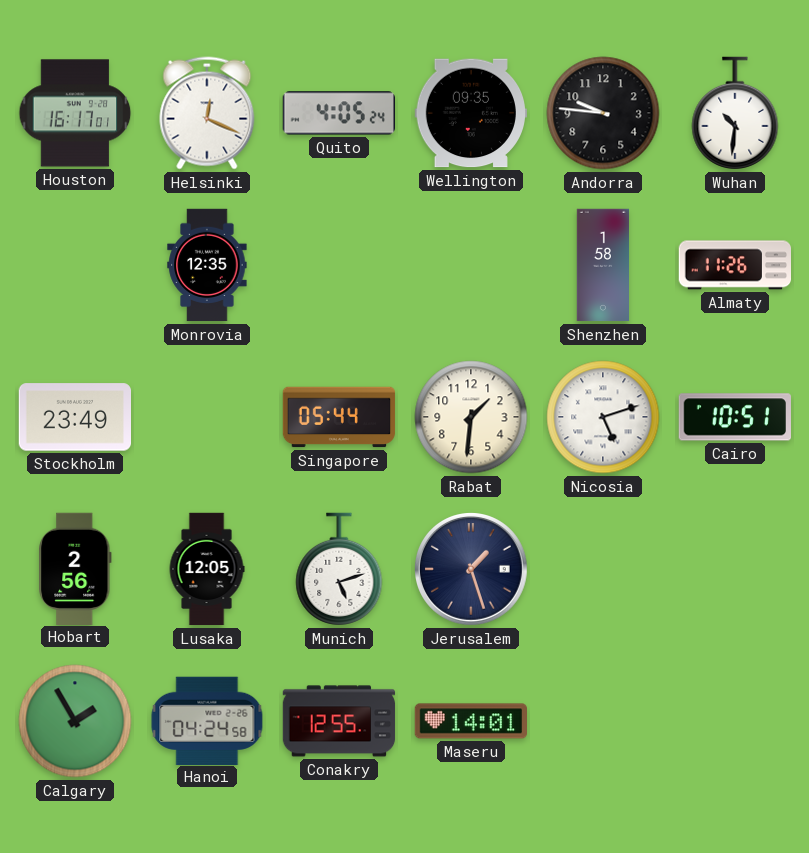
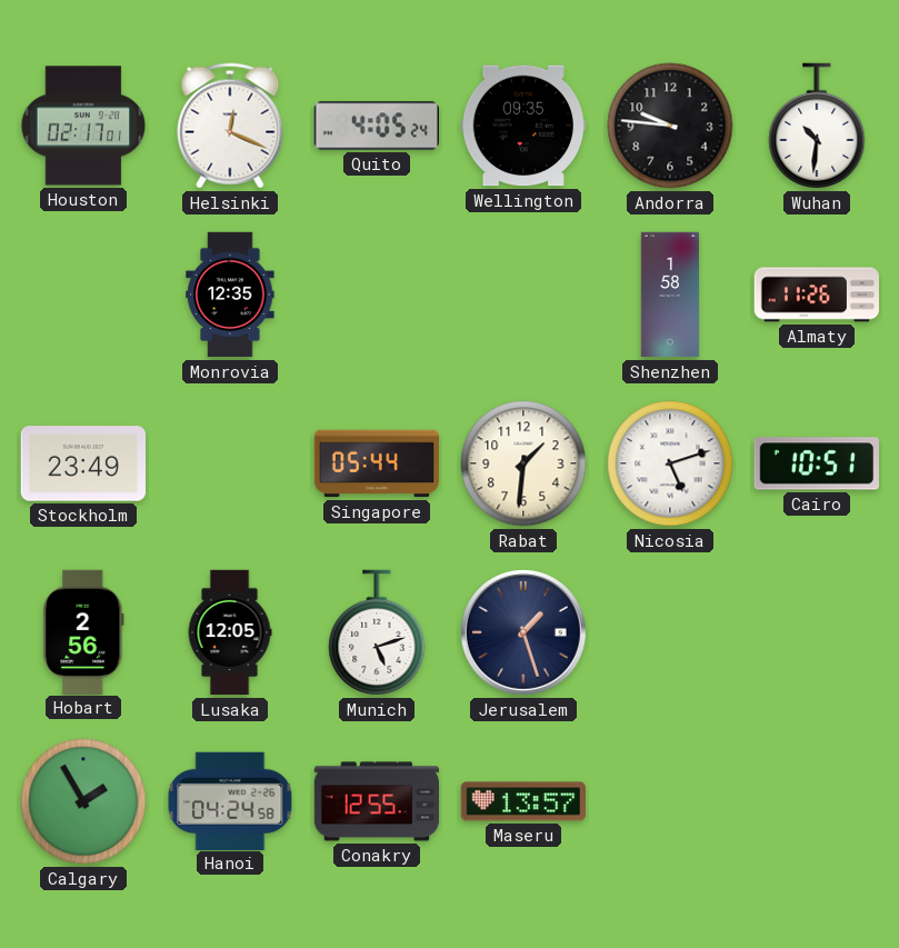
Houston: 16:17 -> 02:17 (83, 126)
Maseru: 14:01 -> 13:57 (522, 801)
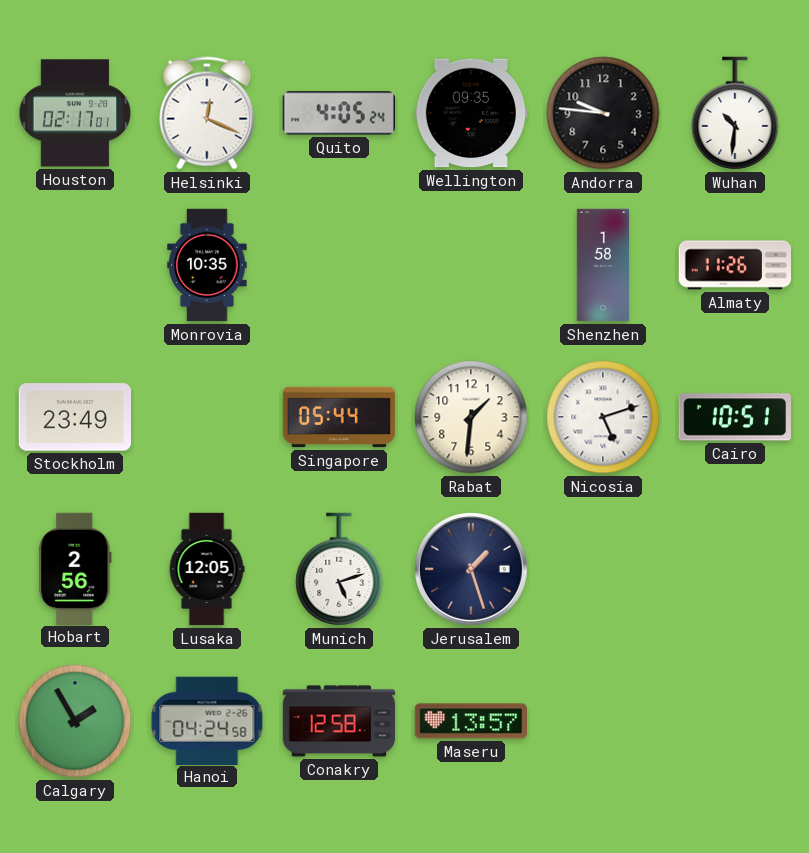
Monrovia: 12:35 -> 10:35 (207, 265)
Conakry: 12:55 -> 12:58 (339, 721)
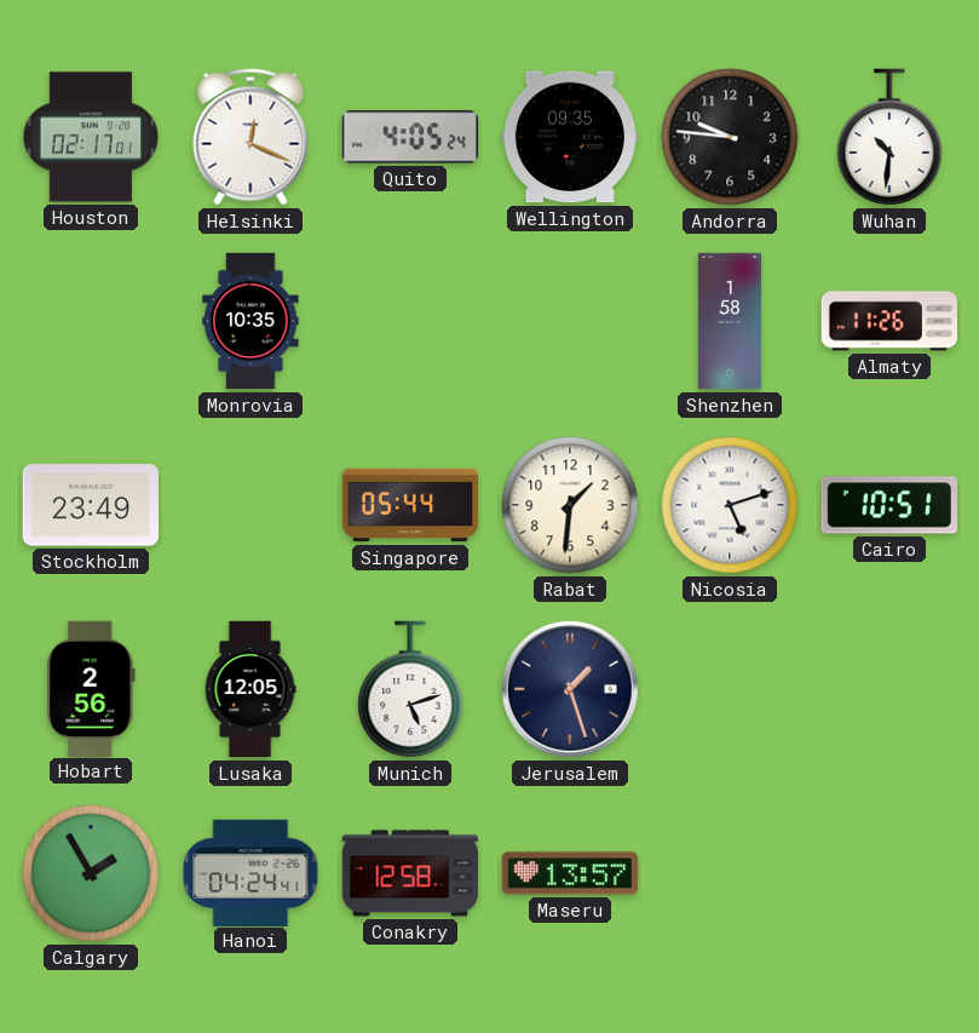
Hanoi: 04:24:58 -> 04:24:41 (250, 872)
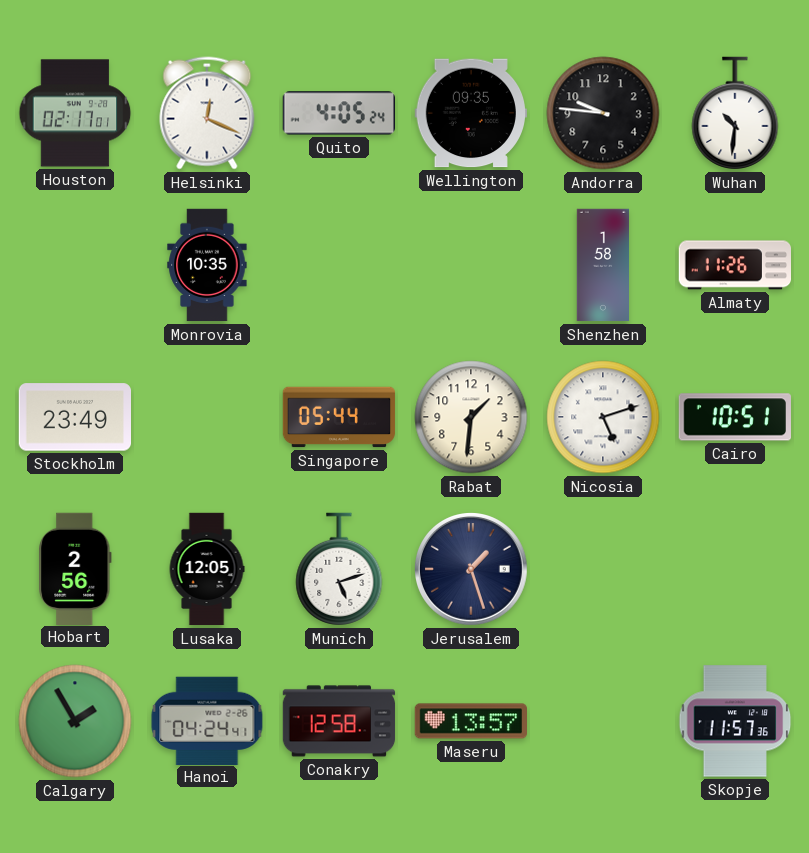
Skopje: none -> 11:57 (735, 721)
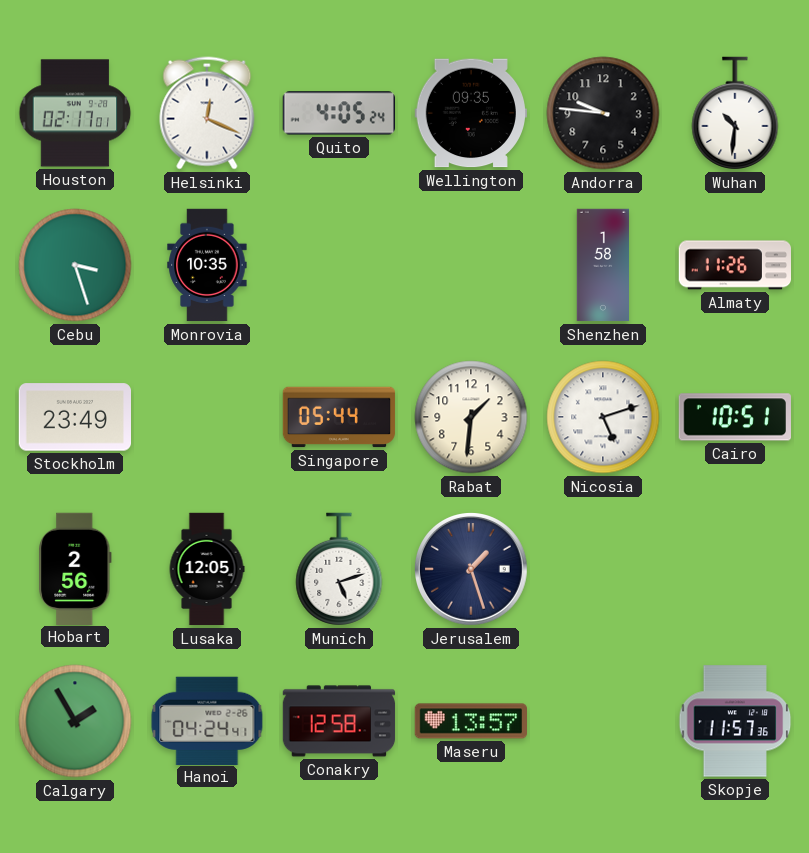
Cebu: none -> 3:27 (75, 265)
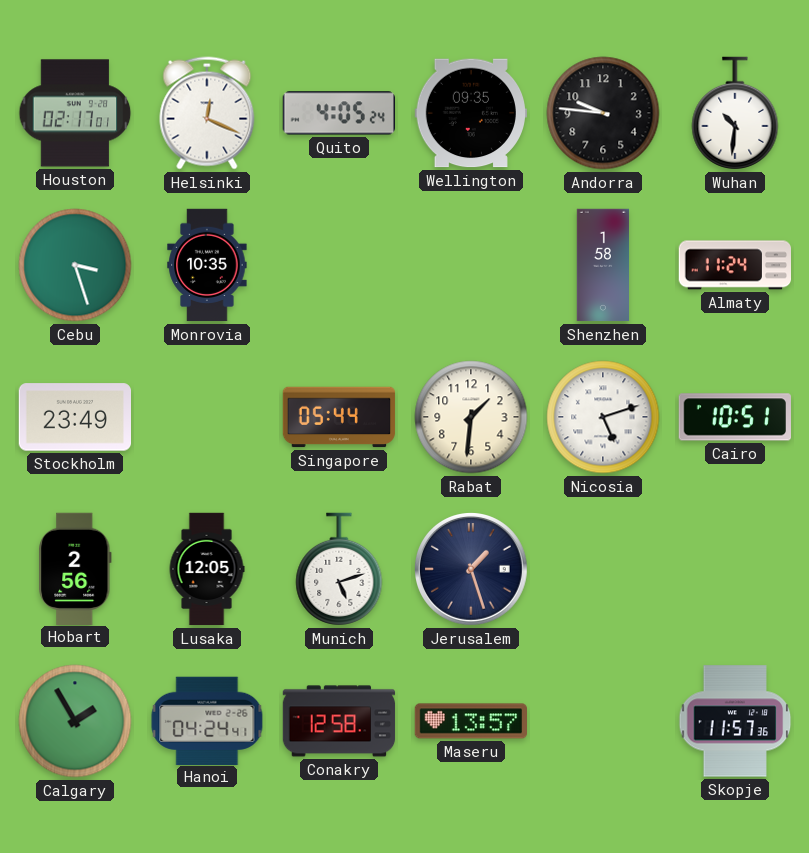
Almaty: 11:26 -> 11:24 (734, 265)
